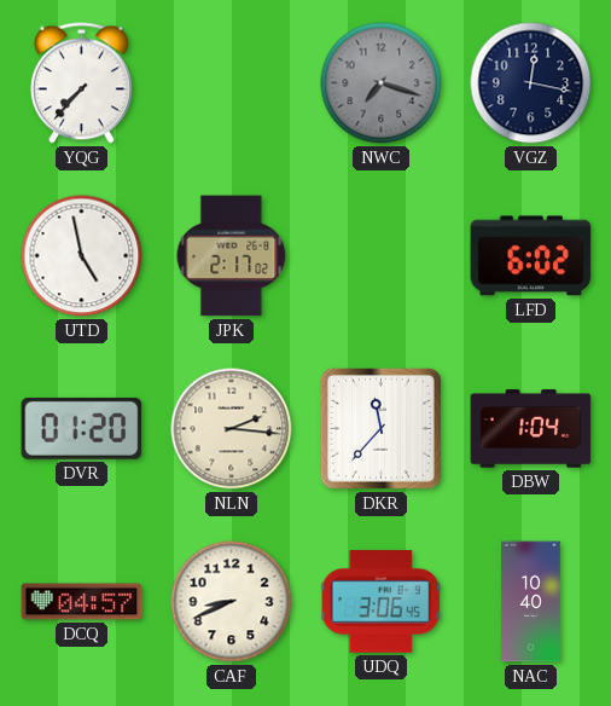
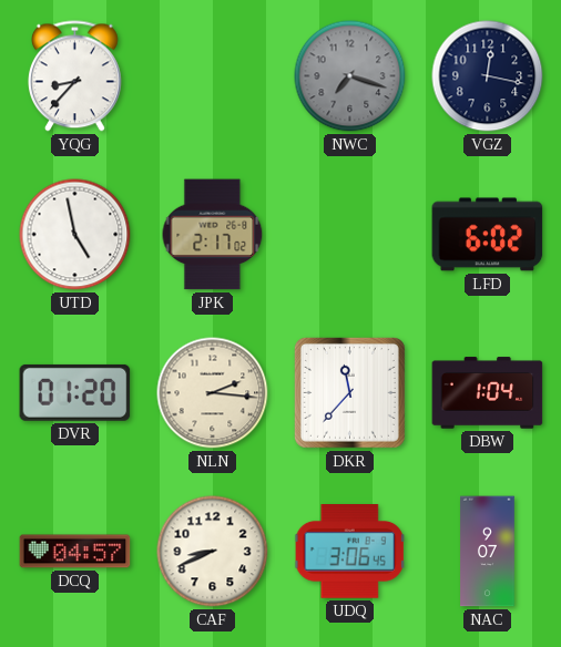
YQG: 7:37 -> 8:37 (74, 76)
NAC: 10:40 -> 9:07 (488, 552)
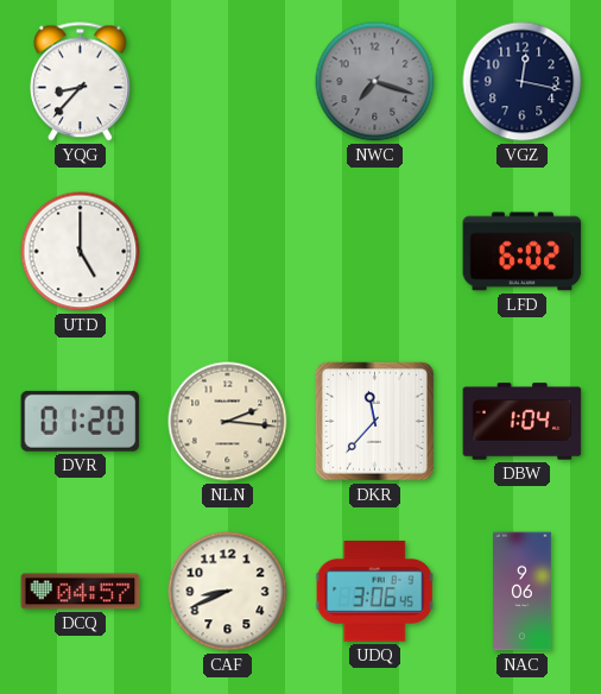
UTD: 4:58 -> 5:00 (81, 252)
JPK: 2:17 -> none (213, 235)
NAC: 9:07 -> 9:06 (523, 592)
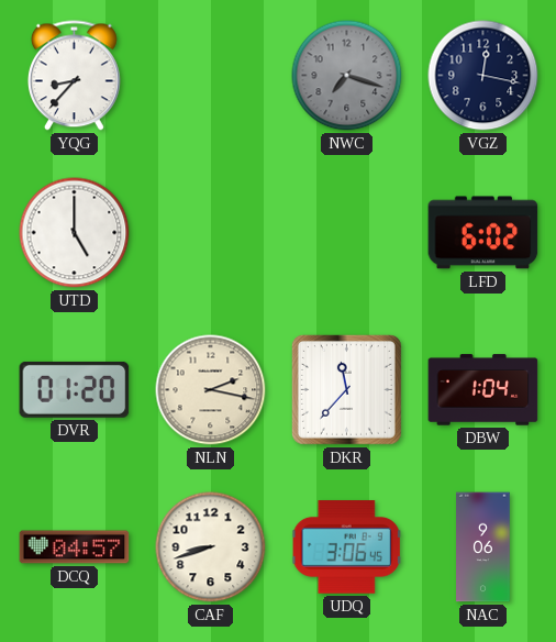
NLN: 2:16 -> 2:17 (211, 390)
CAF: 8:41 -> 8:42 (211, 547)
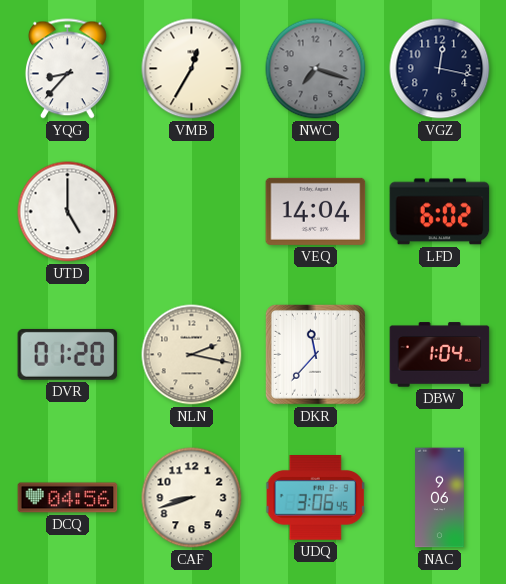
VMB: none -> 12:35 (192, 69)
VEQ: none -> 14:04 (316, 211)
DCQ: 04:57 -> 04:56 (68, 498)
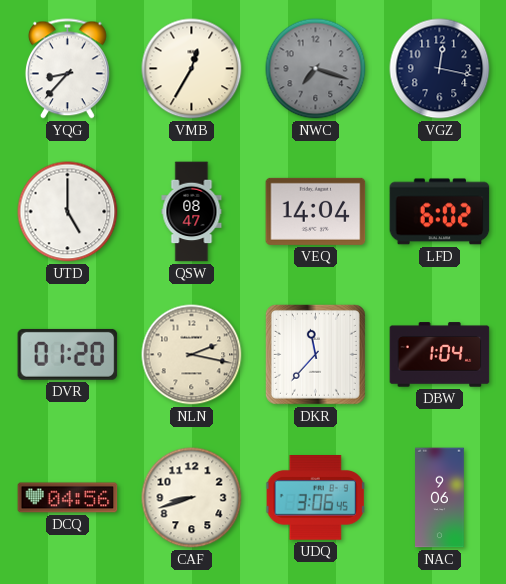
QSW: none -> 08:47 (192, 212)
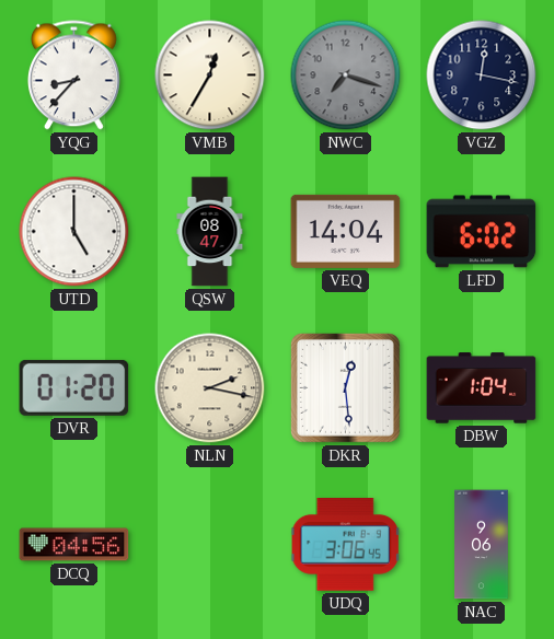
DKR: 11:37 -> 12:29 (345, 387)
CAF: 8:42 -> none (192, 498)
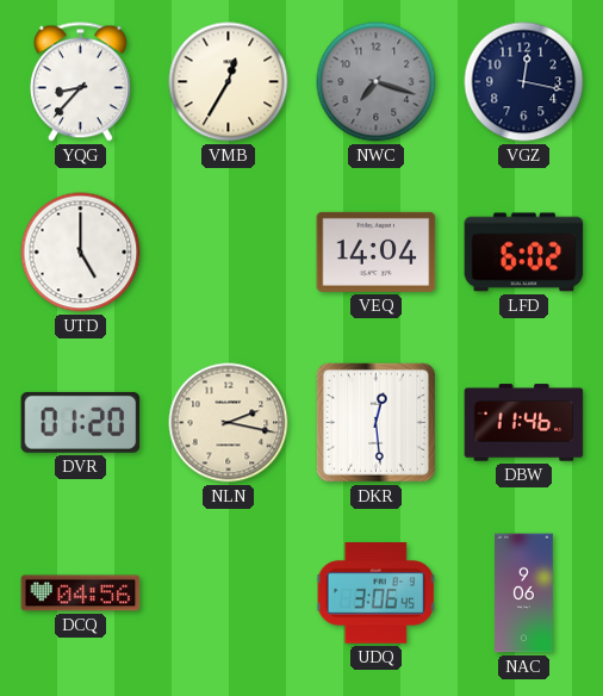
QSW: 08:47 -> none (210, 232)
DBW: 1:04 -> 11:46 (524, 423)
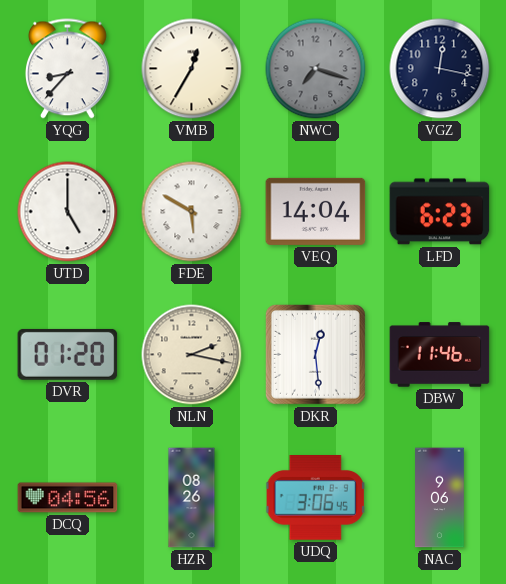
FDE: none -> 5:50 (192, 212)
LFD: 6:02 -> 6:23 (440, 212)
HZR: none -> 08:26 (192, 498)
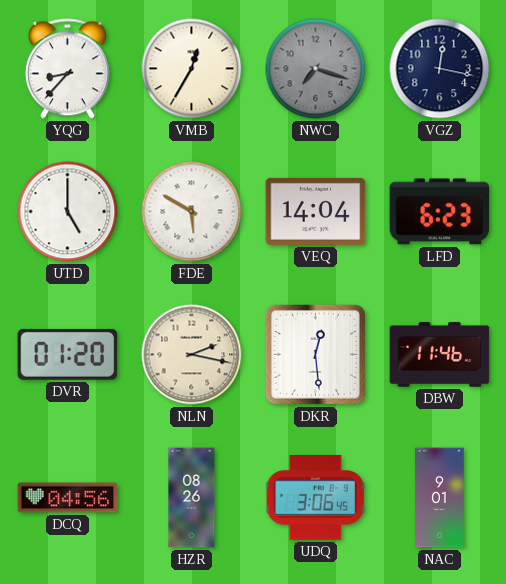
NAC: 9:06 -> 9:01 (440, 498)
